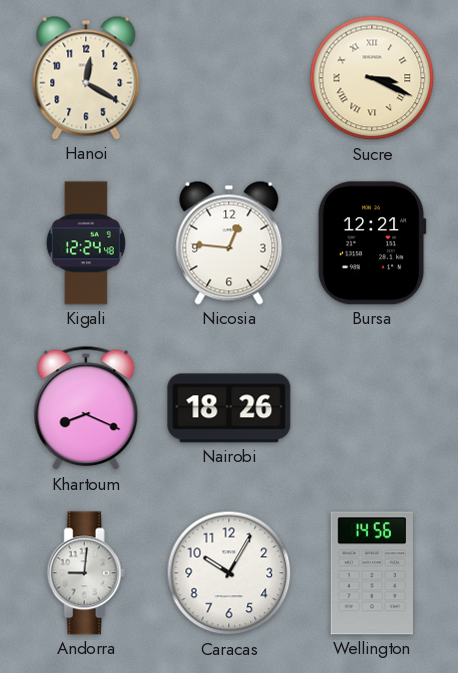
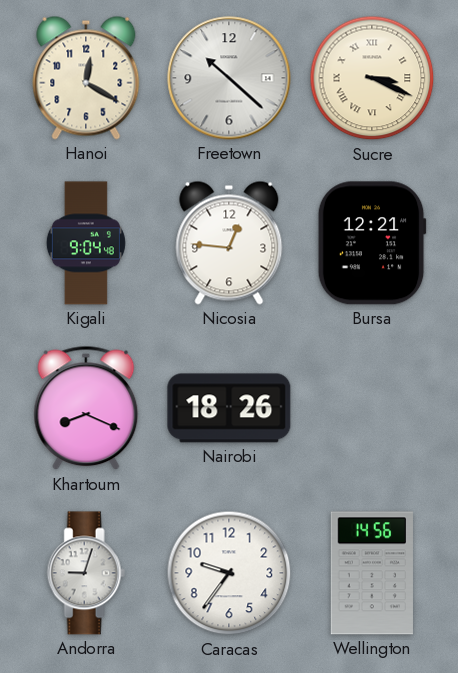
Freetown: none -> 10:22 (229, 78)
Kigali: 12:24 -> 9:04 (86, 243)
Andorra: 9:01 -> 9:03 (86, 573)
Caracas: 10:05 -> 9:36 (229, 573)
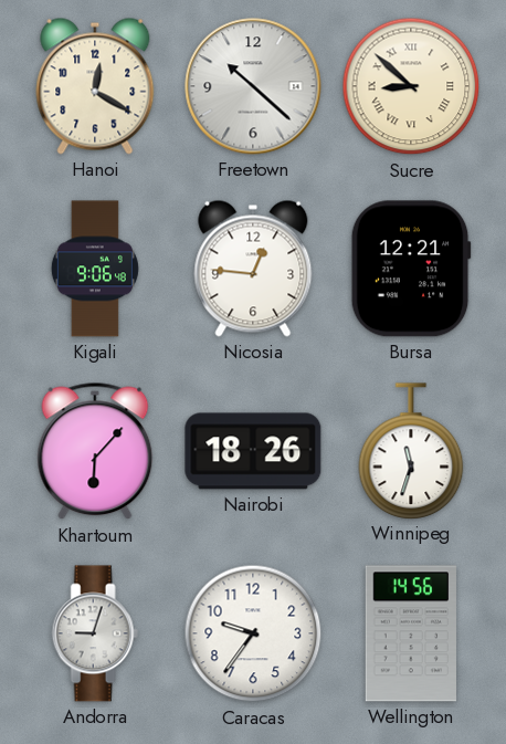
Sucre: 3:19 -> 8:52 (411, 86)
Kigali: 9:04 -> 9:06 (95, 269)
Khartoum: 8:19 -> 6:07 (95, 451)
Winnipeg: none -> 11:33 (411, 451)
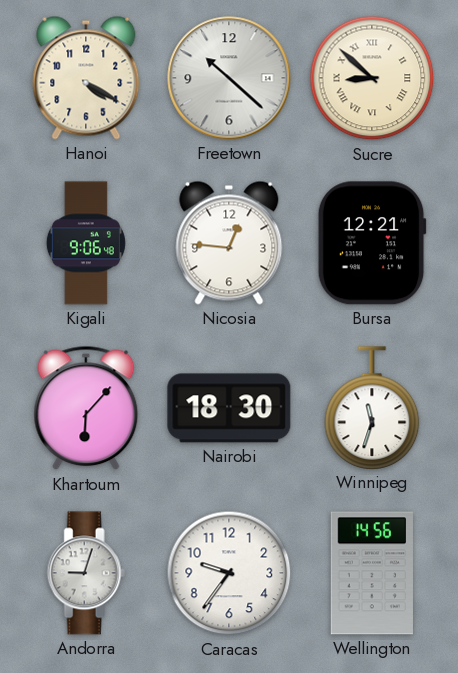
Hanoi: 12:20 -> 4:20 (86, 78)
Nairobi: 18:26 -> 18:30 (229, 408)
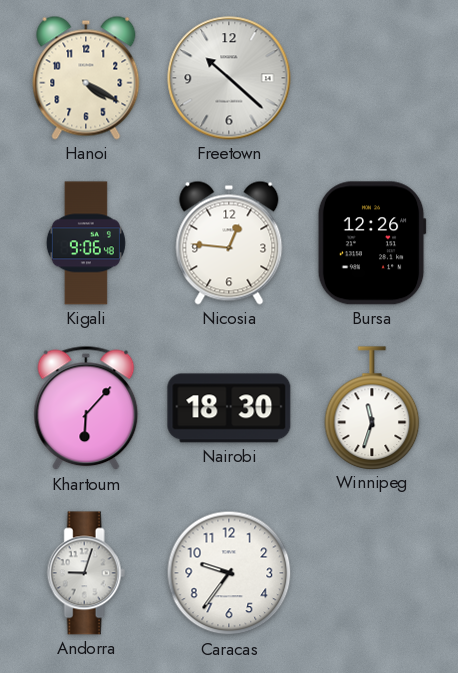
Sucre: 8:52 -> none (372, 78)
Bursa: 12:21 -> 12:26 (372, 243)
Wellington: 14:56 -> none (372, 573)
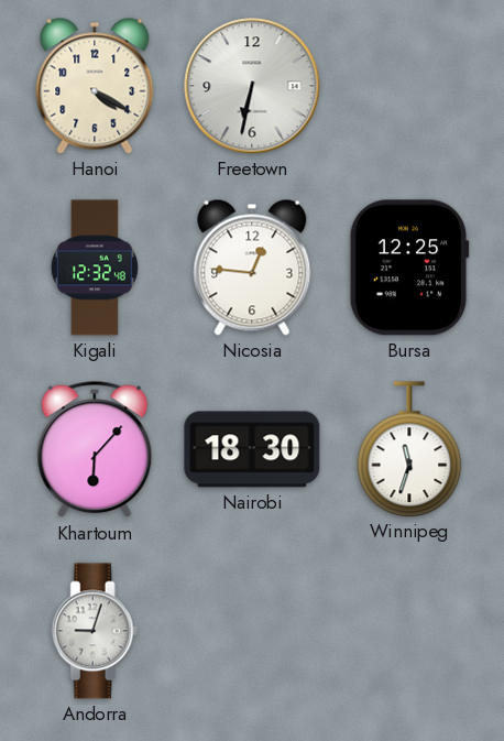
Freetown: 10:22 -> 6:32 (252, 86)
Kigali: 9:06 -> 12:32 (95, 268)
Bursa: 12:26 -> 12:25 (409, 268)
Caracas: 9:36 -> none (229, 573)
